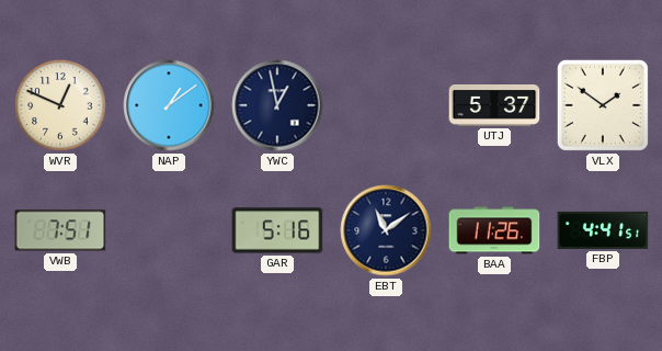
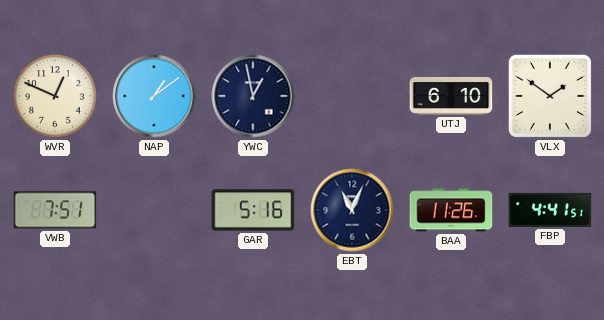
UTJ: 5:37 -> 6:10 (451, 97)
EBT: 11:09 -> 11:04 (352, 210)
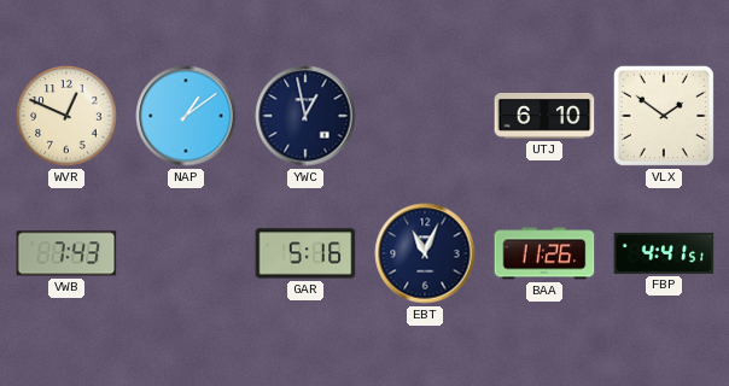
VWB: 7:51 -> 7:43 (66, 253)
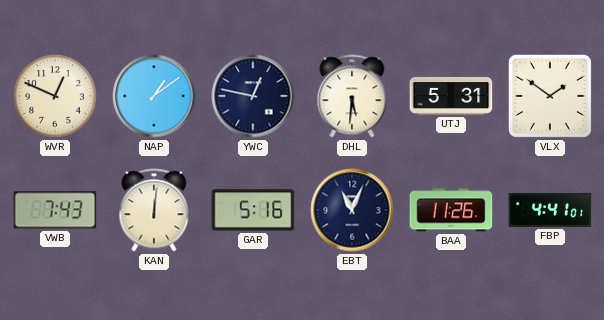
YWC: 12:58 -> 12:47 (253, 96)
DHL: none -> 5:31 (352, 96)
UTJ: 6:10 -> 5:31 (451, 97)
KAN: none -> 12:01 (154, 210)
FBP: 4:41:51 -> 4:41:01 (550, 210)
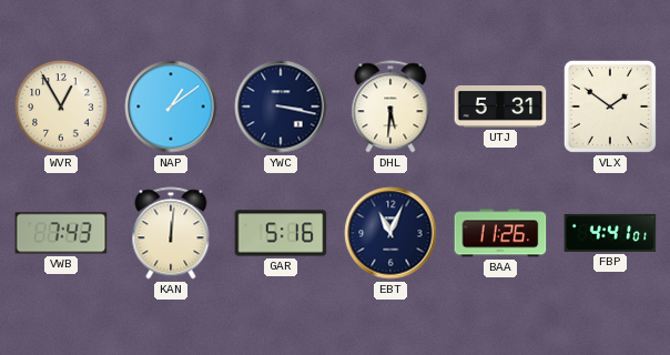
WVR: 12:49 -> 12:55 (61, 106)
YWC: 12:47 -> 3:17 (281, 106)
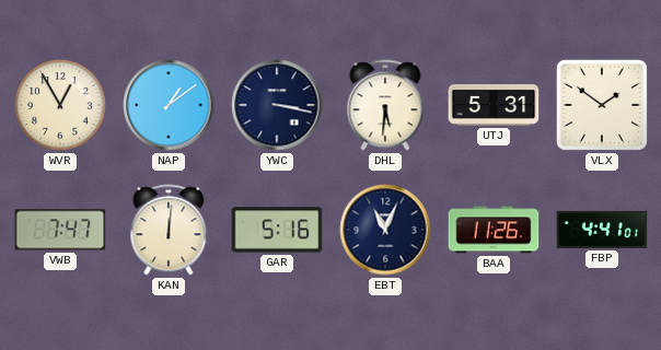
VWB: 7:43 -> 7:47 (60, 230)
